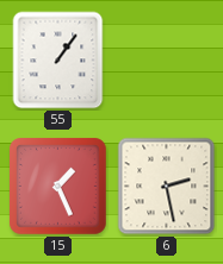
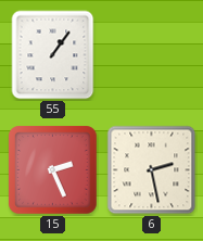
15: 1:26 -> 2:26 (53, 170)
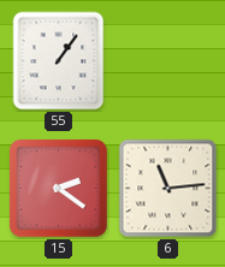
15: 2:26 -> 2:21 (59, 189)
6: 2:28 -> 11:14 (168, 189)
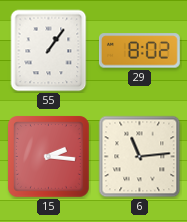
29: none -> 8:02 (139, 51)
15: 2:21 -> 2:16 (49, 157)
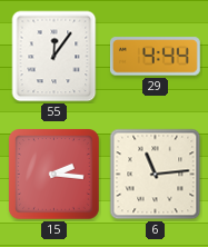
55: 1:06 -> 12:06 (55, 57)
29: 8:02 -> 4:44 (155, 57)
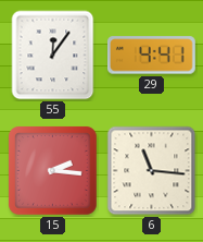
29: 4:44 -> 4:41 (151, 56)
6: 11:14 -> 11:16 (152, 171)
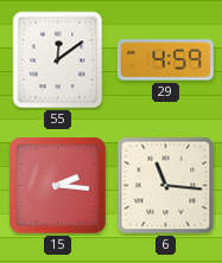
55: 12:06 -> 12:09 (58, 60)
29: 4:41 -> 4:59 (165, 60)
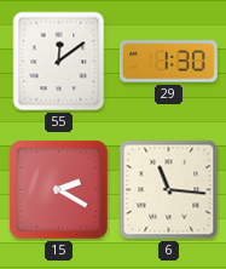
29: 4:59 -> 1:30 (168, 62)
15: 2:16 -> 2:20 (59, 190)
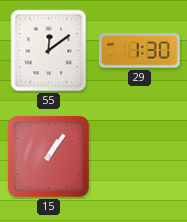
15: 2:20 -> 1:06 (49, 157)
6: 11:16 -> none (169, 190)
